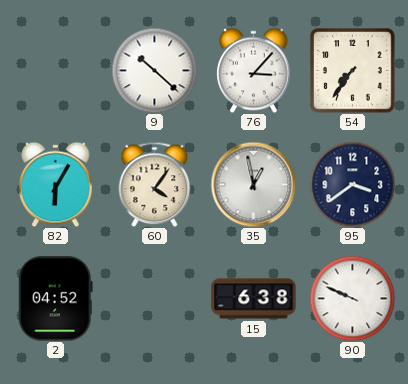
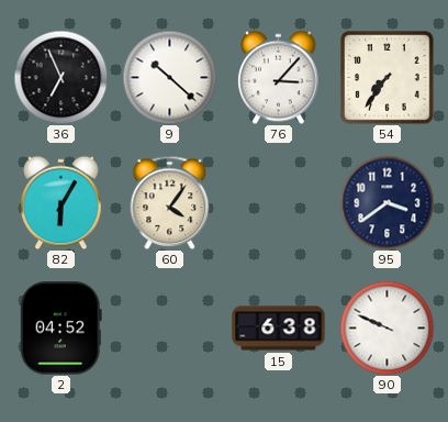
36: none -> 6:56 (60, 77)
35: 12:58 -> none (253, 184)
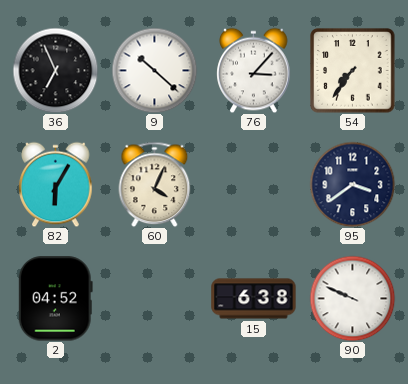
60: 4:06 -> 4:04 (155, 184)
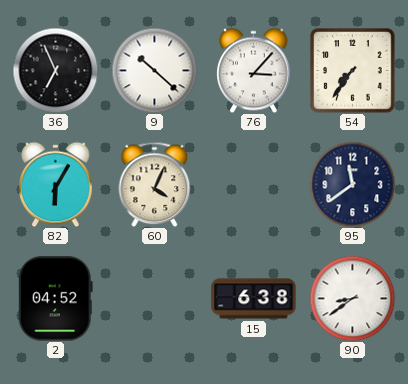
95: 3:39 -> 11:39 (352, 184)
90: 9:49 -> 8:39 (352, 298)
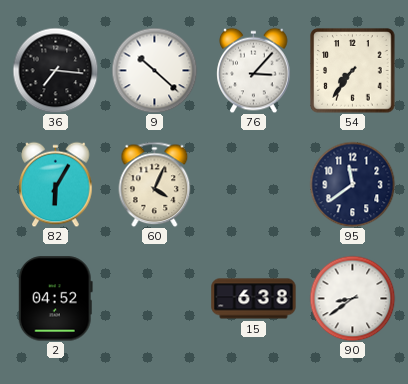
36: 6:56 -> 7:16 (55, 70)
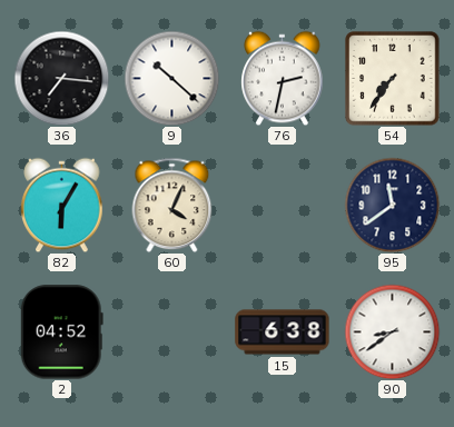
76: 3:07 -> 2:32 (283, 78)
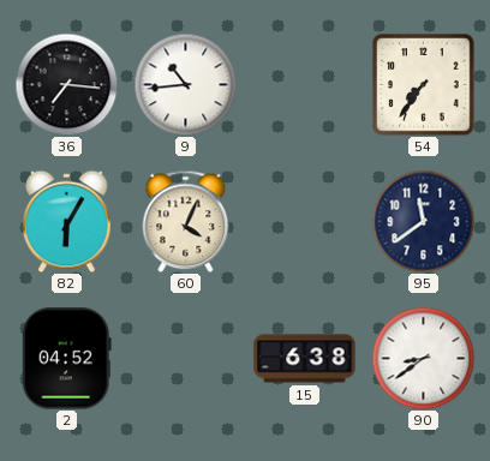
9: 10:22 -> 10:44 (185, 84)
76: 2:32 -> none (283, 78)
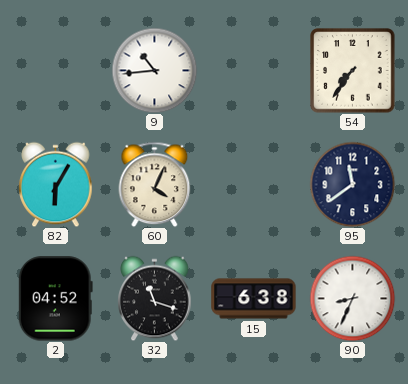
36: 7:16 -> none (66, 84)
32: none -> 11:18 (155, 298)
90: 8:39 -> 8:34 (352, 298)
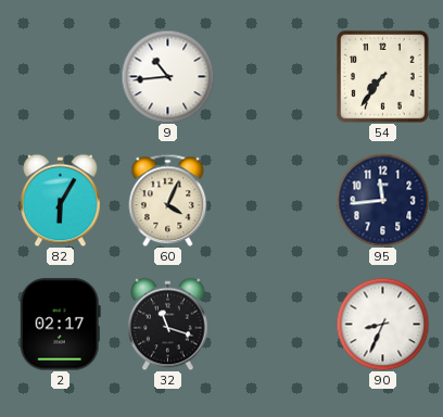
95: 11:39 -> 11:44 (382, 200)
2: 04:52 -> 02:17 (60, 325)
15: 6:38 -> none (254, 299)
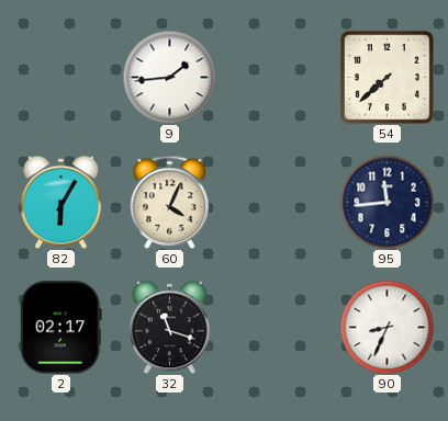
9: 10:44 -> 1:44 (169, 77)
54: 7:36 -> 7:38 (388, 78)
